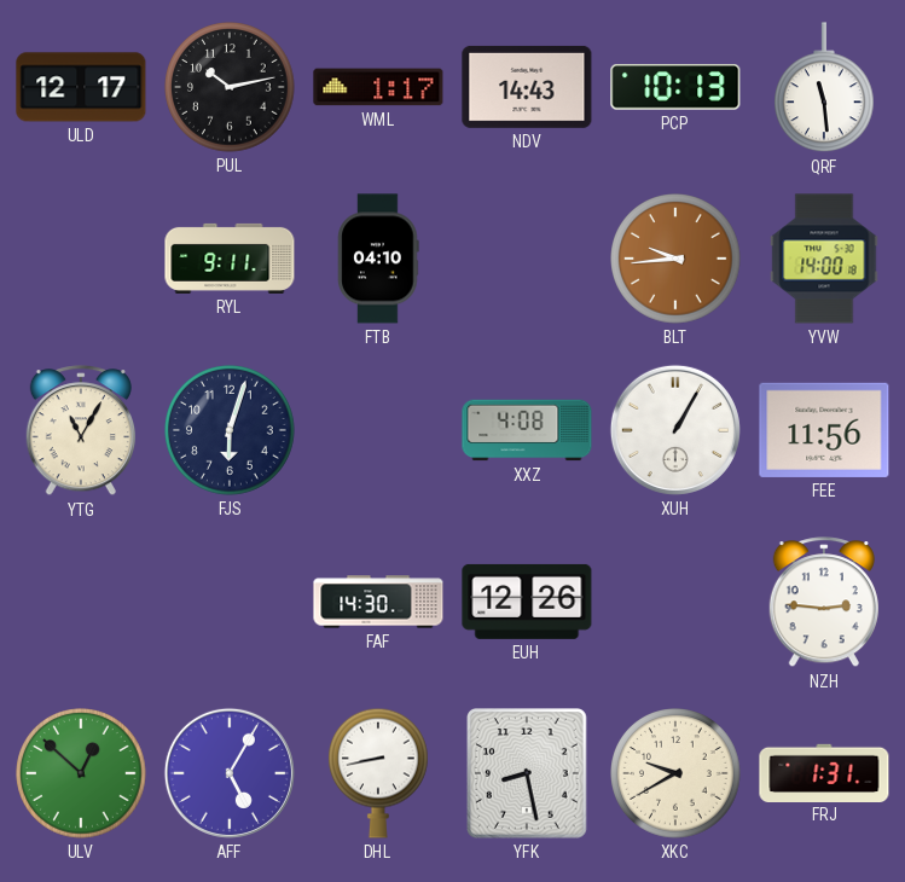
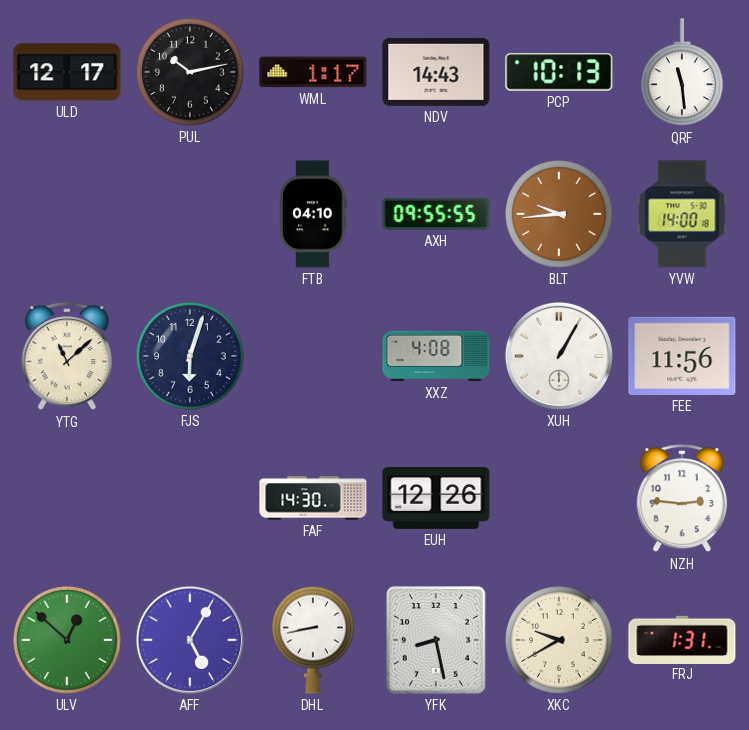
RYL: 9:11 -> none (230, 259)
AXH: none -> 09:55 (436, 214)
YTG: 11:05 -> 11:08 (67, 357)
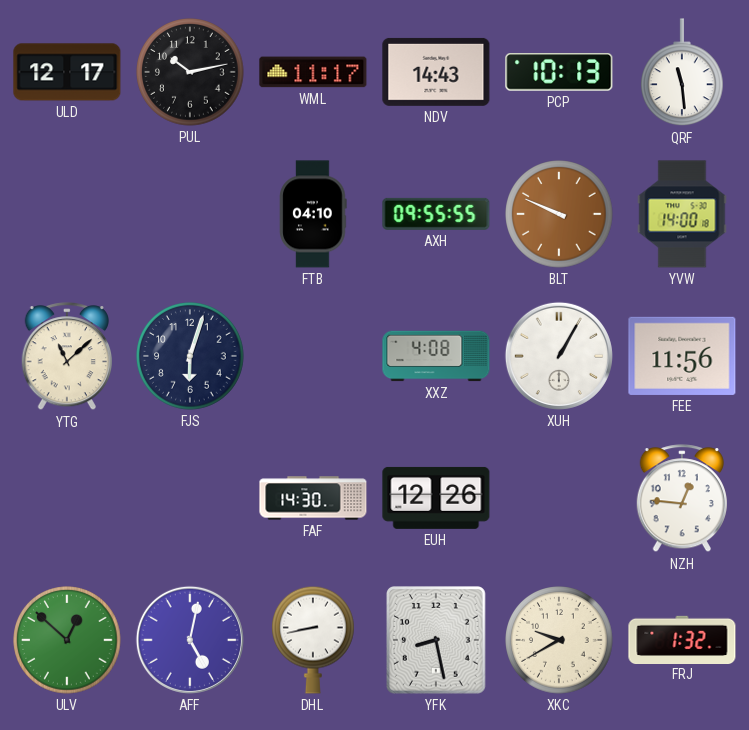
WML: 1:17 -> 11:17 (313, 72)
BLT: 9:44 -> 9:49 (559, 214)
NZH: 2:46 -> 12:46 (682, 499)
AFF: 5:05 -> 5:02 (190, 640)
FRJ: 1:31 -> 1:32 (682, 639)
